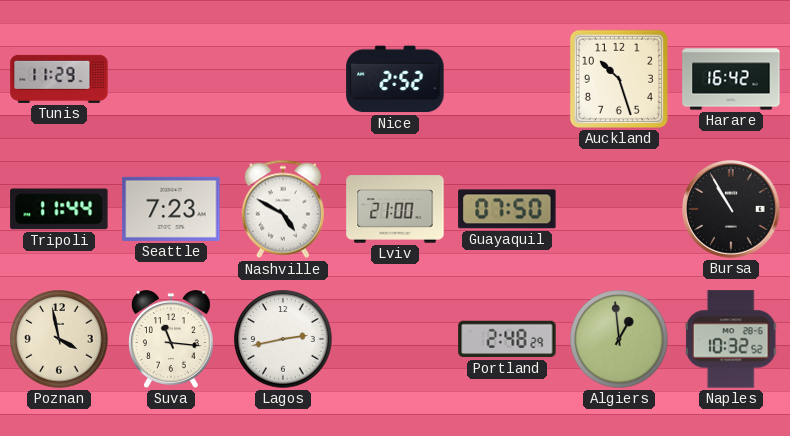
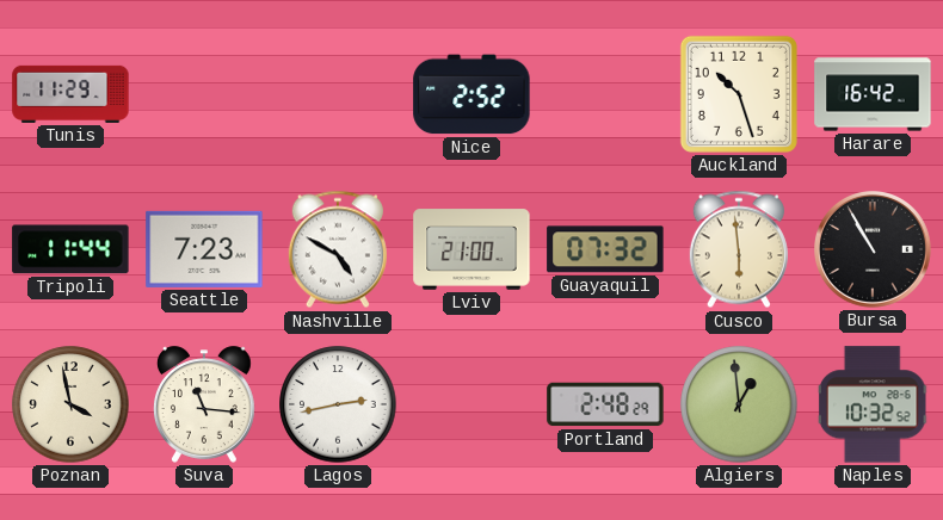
Guayaquil: 07:50 -> 07:32 (605, 249)
Cusco: none -> 5:59 (739, 249)
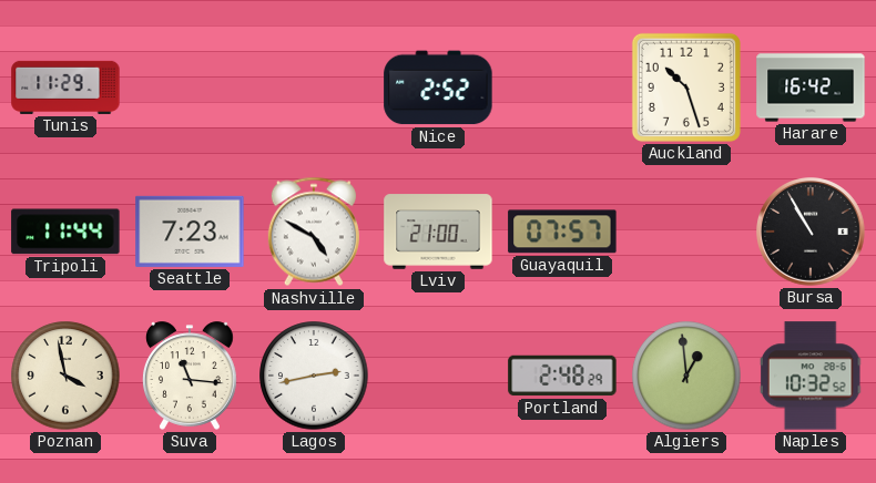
Guayaquil: 07:32 -> 07:57 (562, 232)
Cusco: 5:59 -> none (739, 249)
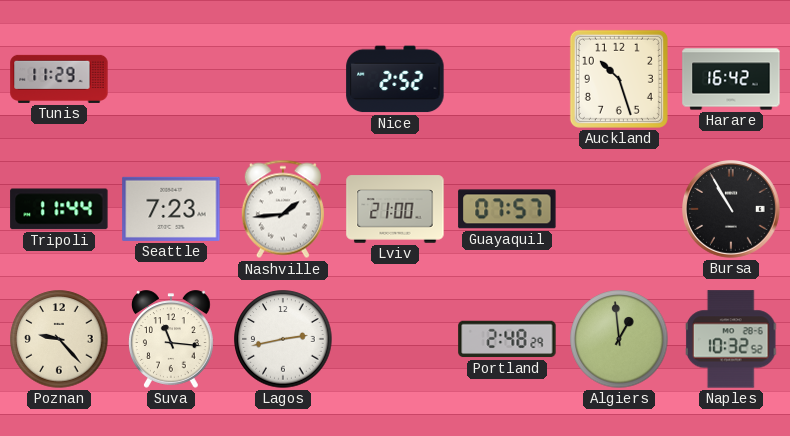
Nashville: 4:50 -> 1:44 (283, 209)
Poznan: 3:58 -> 9:23 (59, 339)
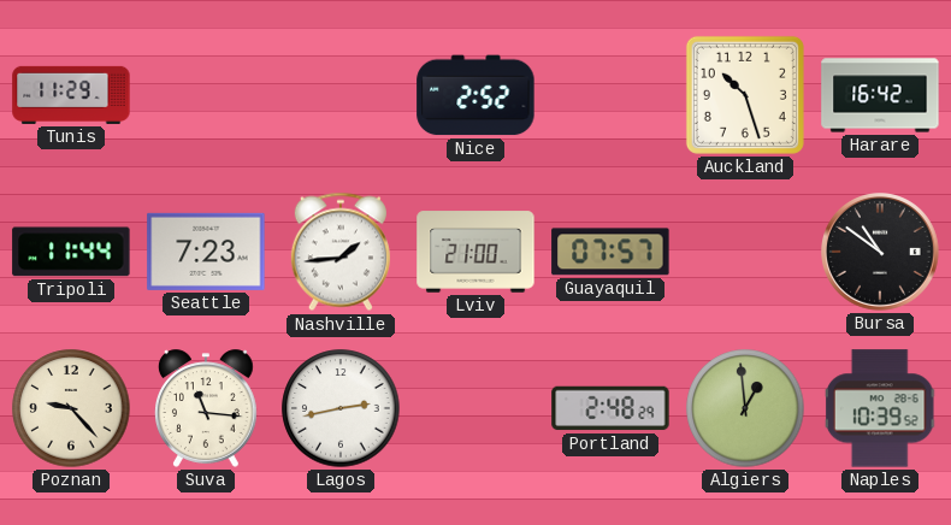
Bursa: 10:55 -> 10:51 (881, 253)
Naples: 10:32 -> 10:39 (880, 408)
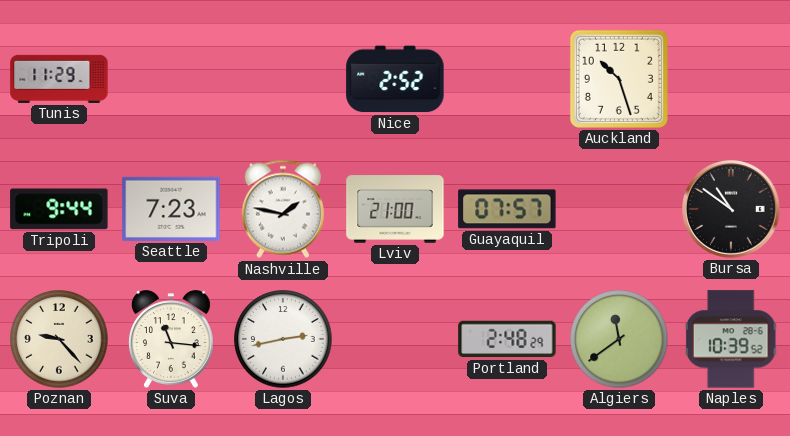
Harare: 16:42 -> none (880, 95)
Tripoli: 11:44 -> 9:44 (59, 209)
Nashville: 1:44 -> 1:47 (283, 209)
Algiers: 12:59 -> 11:39 (619, 339)
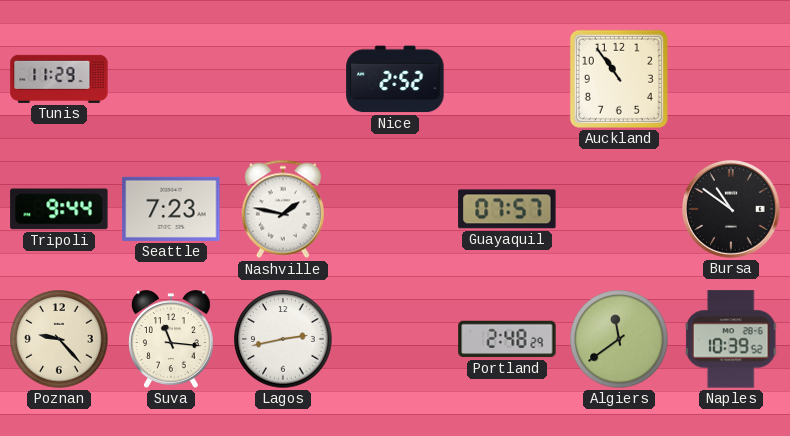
Auckland: 10:27 -> 10:54 (619, 79)
Lviv: 21:00 -> none (395, 209)
